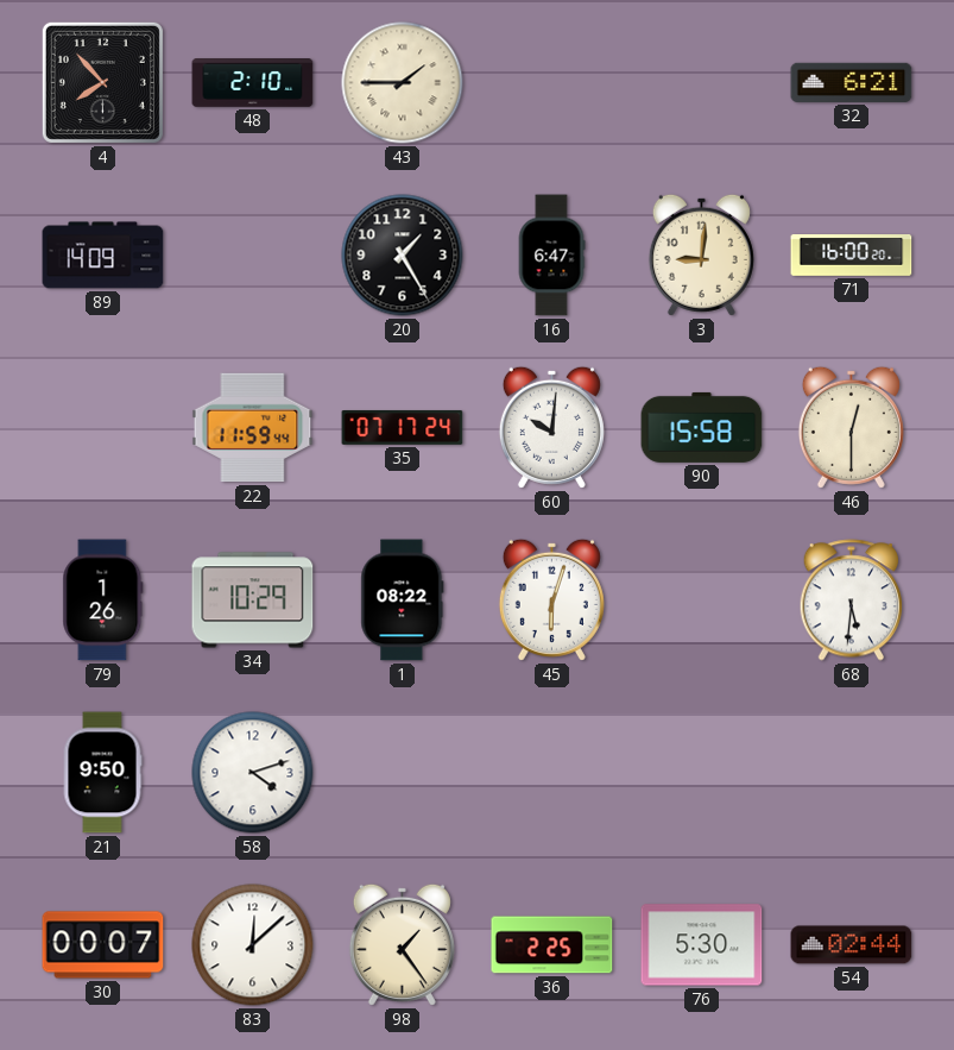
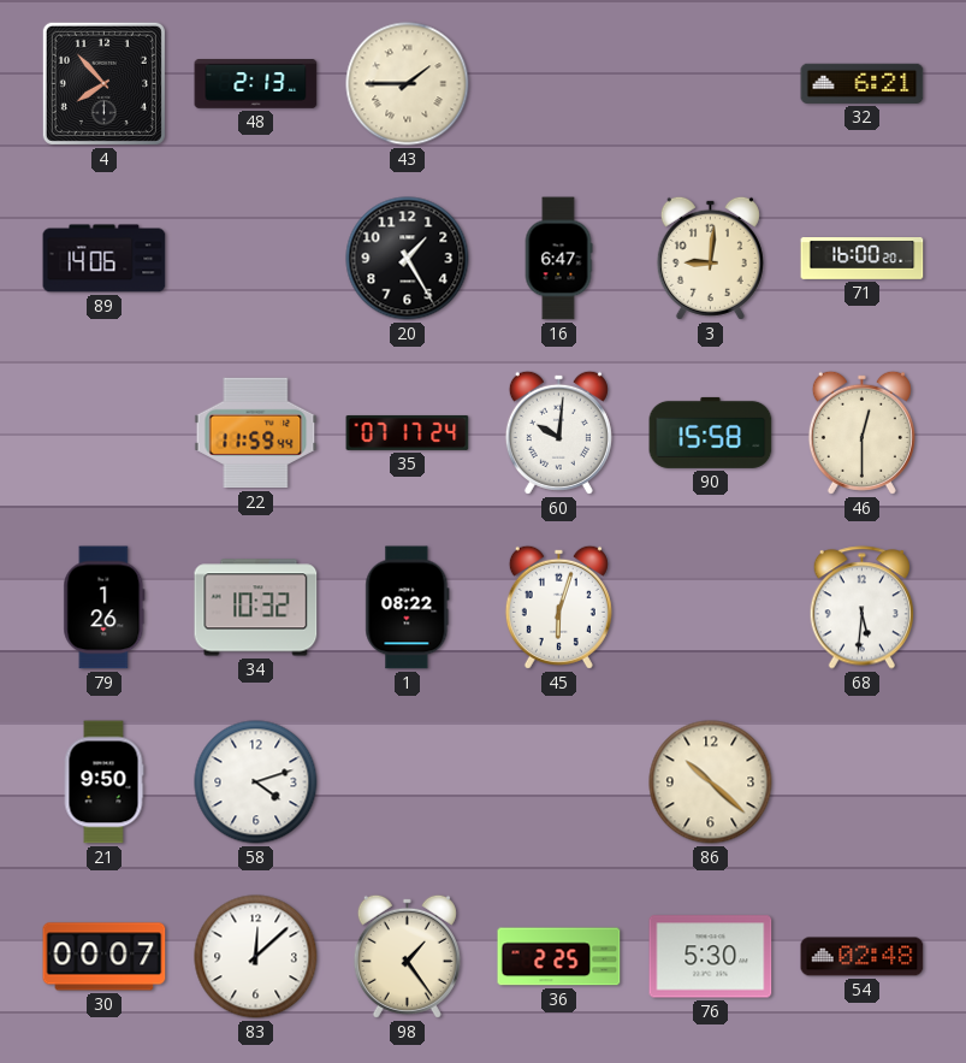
48: 2:10 -> 2:13 (256, 84)
89: 14:09 -> 14:06 (105, 259)
34: 10:29 -> 10:32 (256, 608)
86: none -> 10:22 (711, 783)
54: 02:44 -> 02:48 (863, 957)
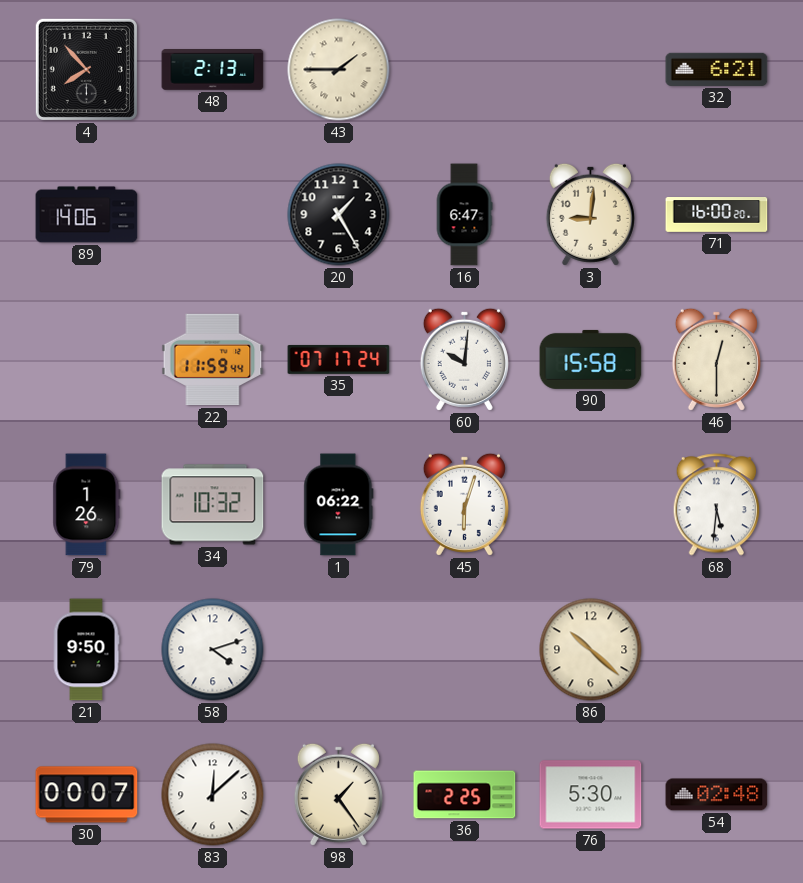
1: 08:22 -> 06:22 (339, 505)
